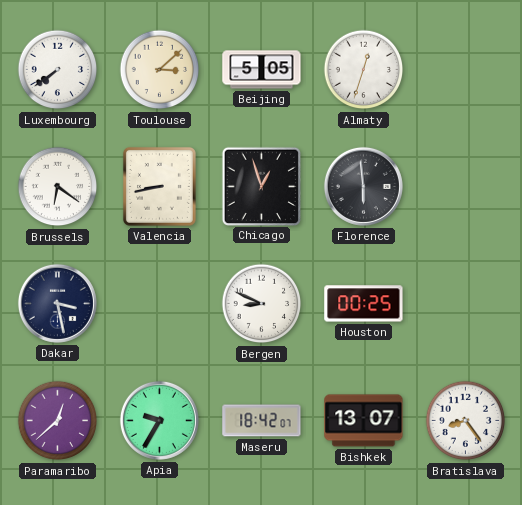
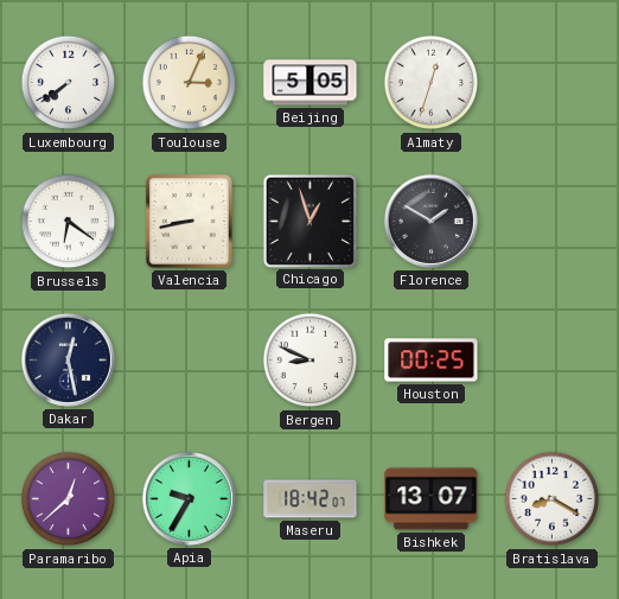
Toulouse: 3:08 -> 3:04 (190, 83)
Florence: 5:59 -> 1:50 (430, 221)
Dakar: 3:28 -> 12:28 (68, 359)
Bratislava: 8:24 -> 8:20 (553, 499)
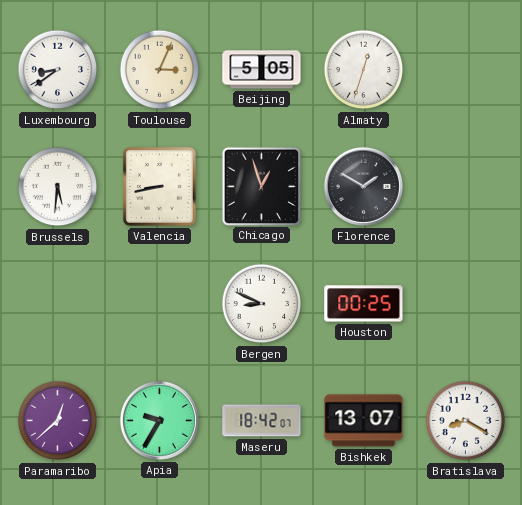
Luxembourg: 7:39 -> 8:39 (58, 70)
Brussels: 6:21 -> 5:31 (58, 187)
Dakar: 12:28 -> none (68, 359)
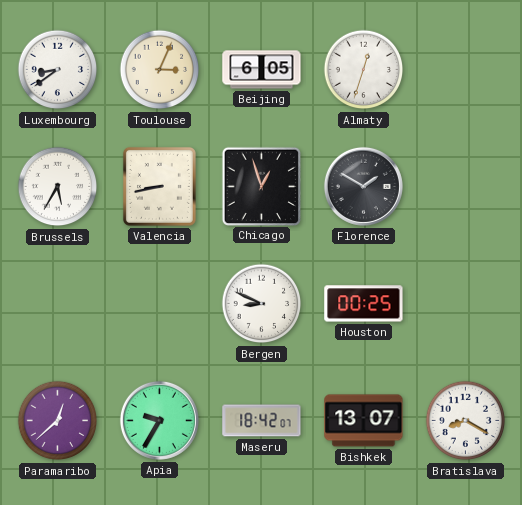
Beijing: 5:05 -> 6:05 (262, 70)
Brussels: 5:31 -> 5:35 (58, 187)
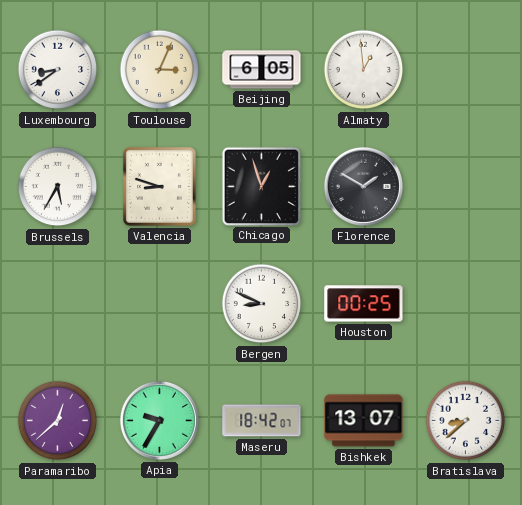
Almaty: 12:33 -> 12:59 (364, 70)
Valencia: 8:43 -> 8:48 (159, 186)
Bratislava: 8:20 -> 8:38 (466, 421)
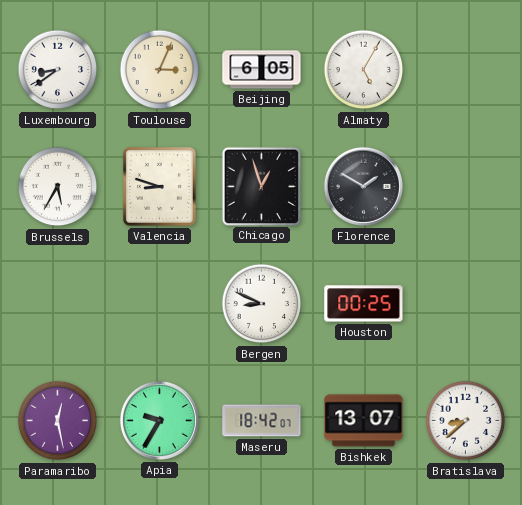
Almaty: 12:59 -> 5:05 (364, 70)
Paramaribo: 12:38 -> 12:28 (58, 421)
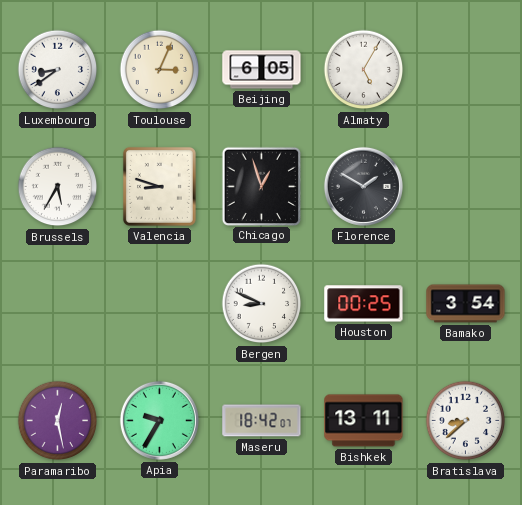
Bamako: none -> 3:54 (466, 304)
Bishkek: 13:07 -> 13:11 (364, 421)
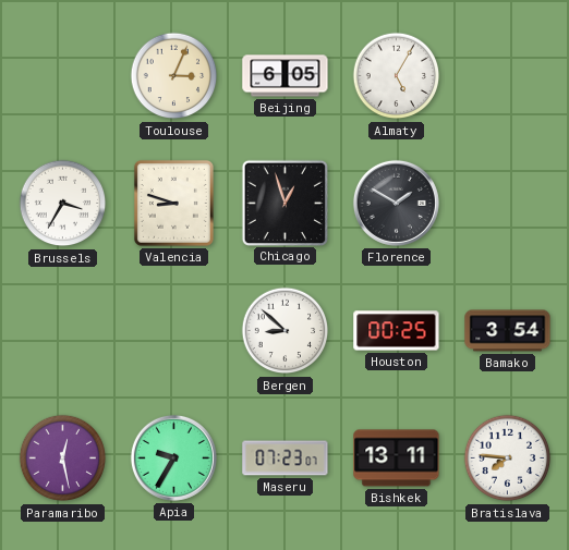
Luxembourg: 8:39 -> none (58, 70)
Brussels: 5:35 -> 3:35 (63, 204)
Bergen: 8:49 -> 8:52 (286, 331)
Maseru: 18:42 -> 07:23 (286, 459)
Bratislava: 8:38 -> 7:46 (508, 459)
